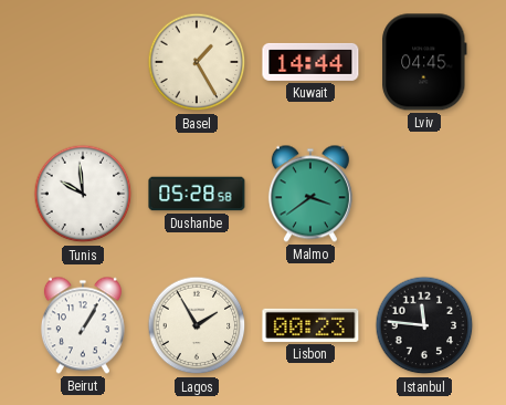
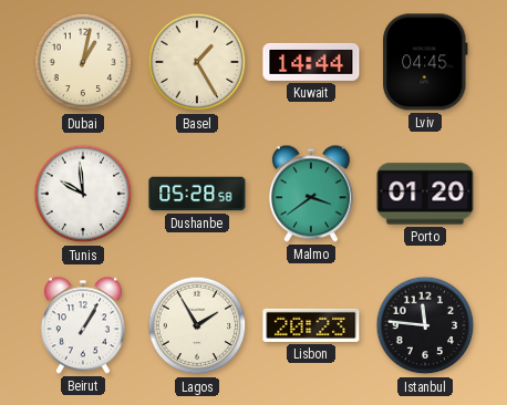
Dubai: none -> 1:02 (83, 62)
Porto: none -> 01:20 (425, 194)
Lisbon: 00:23 -> 20:23 (311, 325)
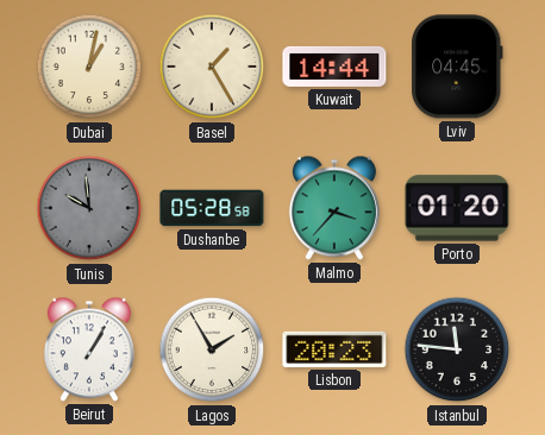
Tunis dial: white -> grey (89, 208)
Malmo: 3:39 -> 3:37 (334, 208)
